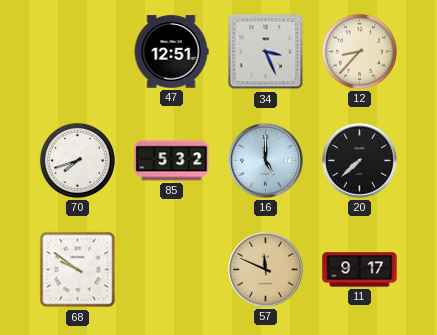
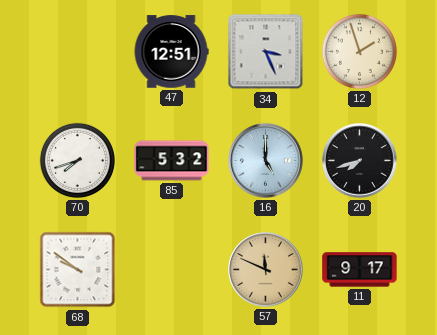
12: 8:37 -> 1:57 (359, 51)
20: 7:38 -> 7:42 (360, 161)
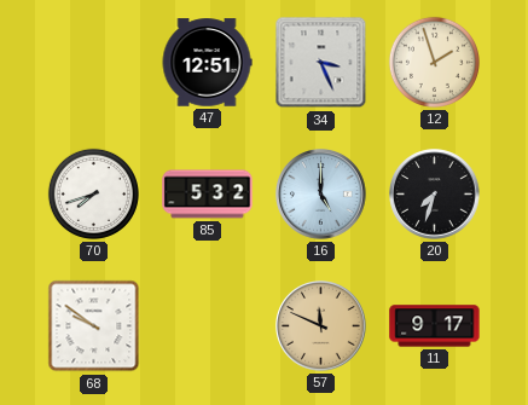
20: 7:42 -> 7:33 (435, 195)
